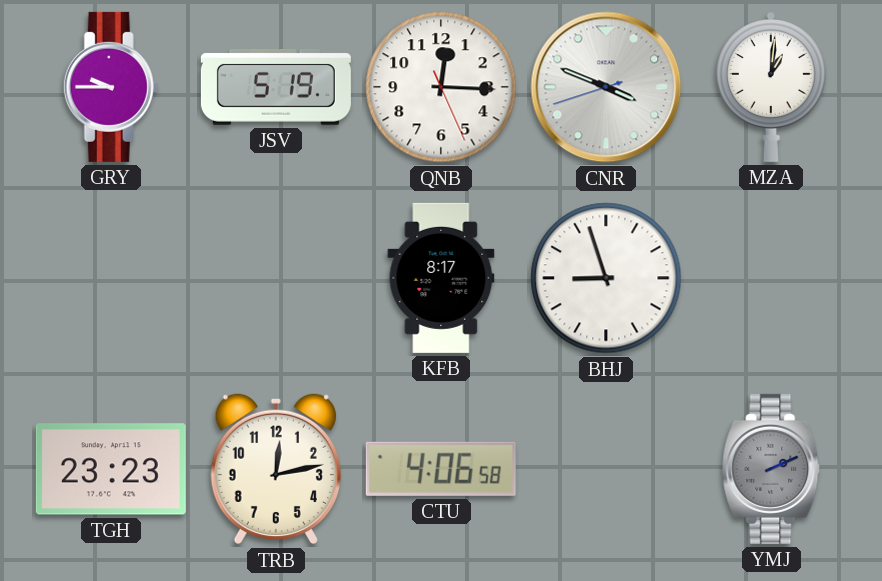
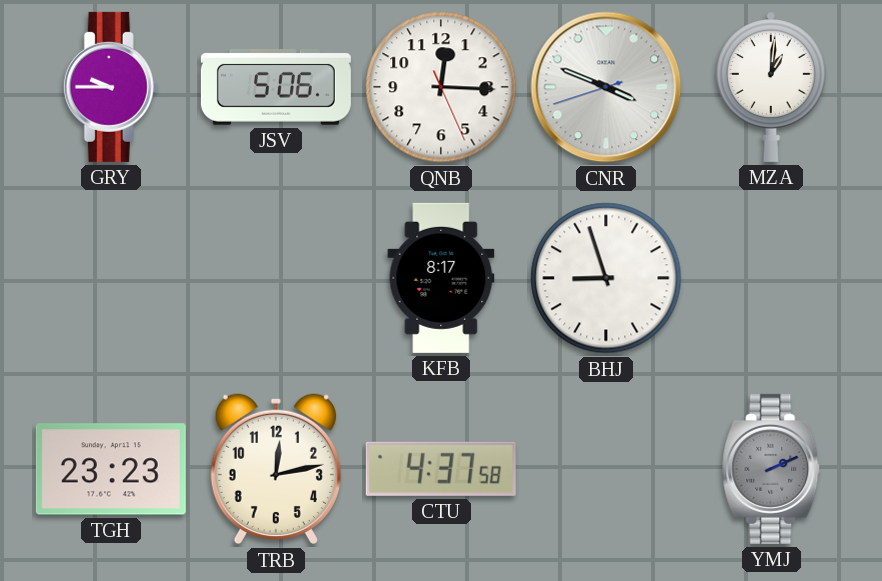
JSV: 5:19 -> 5:06 (276, 87)
CTU: 4:06 -> 4:37 (441, 469)
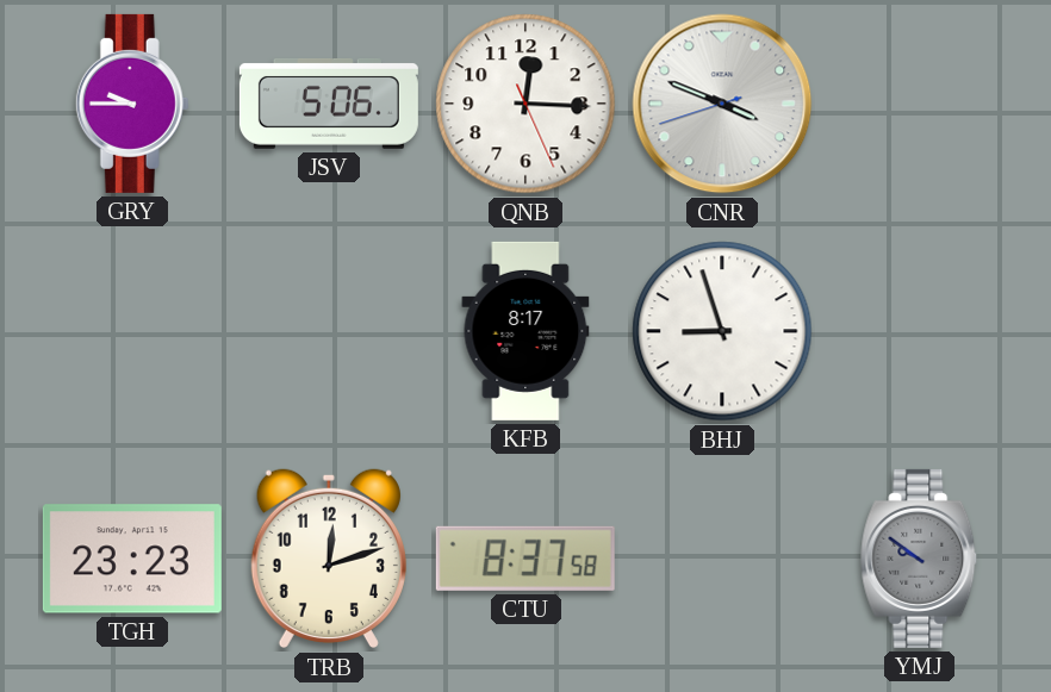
MZA: 1:01 -> none (771, 87)
TRB: 12:13 -> 12:12 (329, 559)
CTU: 4:37 -> 8:37 (525, 559)
YMJ: 2:11 -> 9:51 (919, 559)
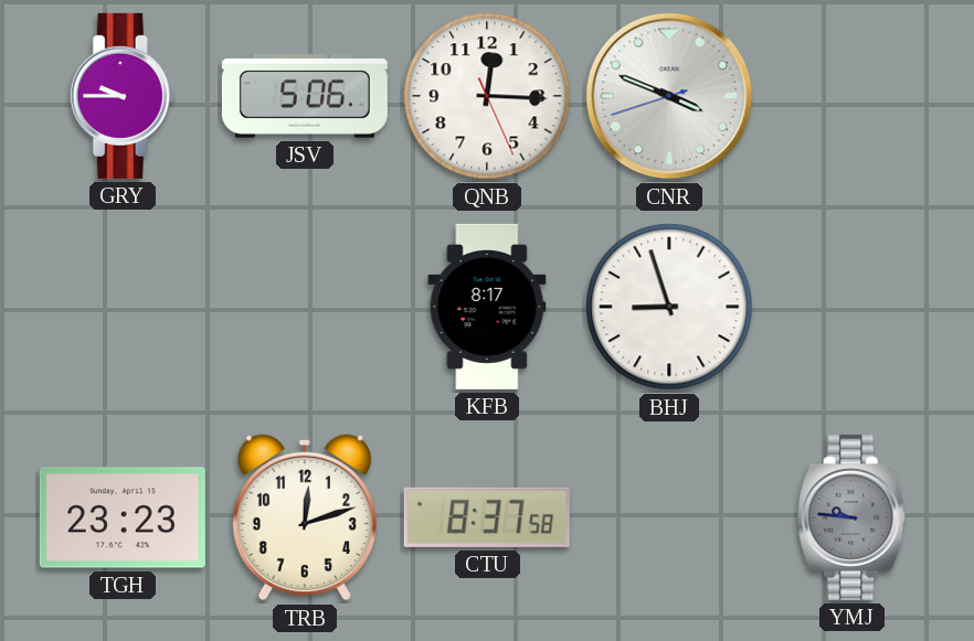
YMJ: 9:51 -> 9:46 (851, 517)
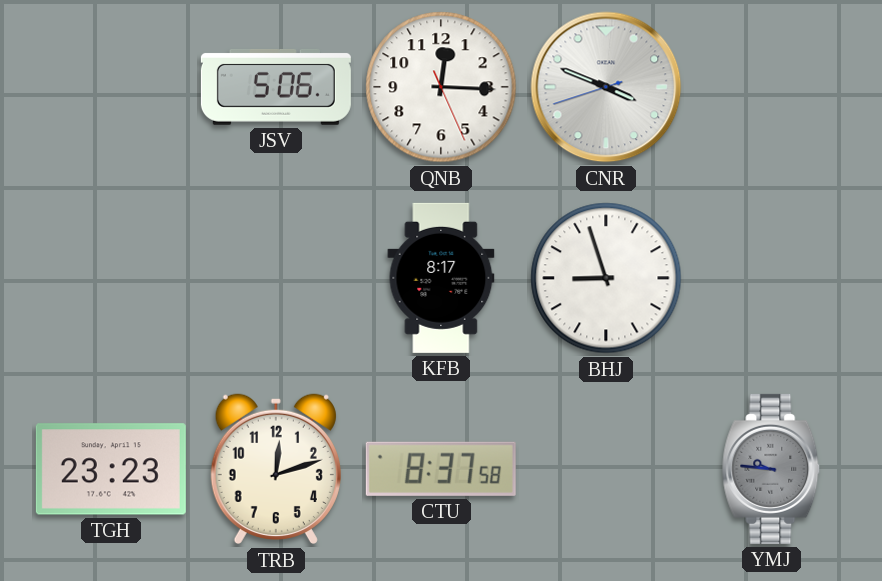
GRY: 9:45 -> none (123, 96)
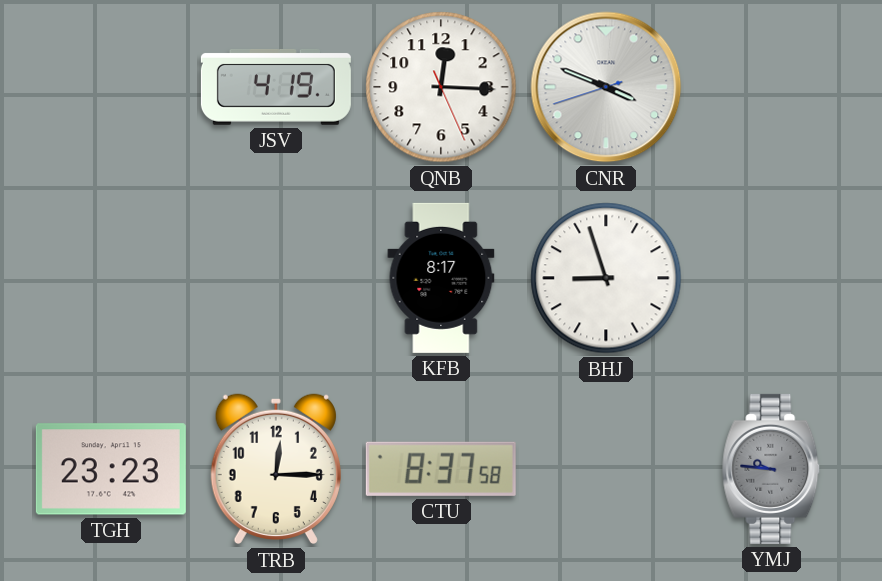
JSV: 5:06 -> 4:19 (276, 87)
TRB: 12:12 -> 12:15 (276, 469)
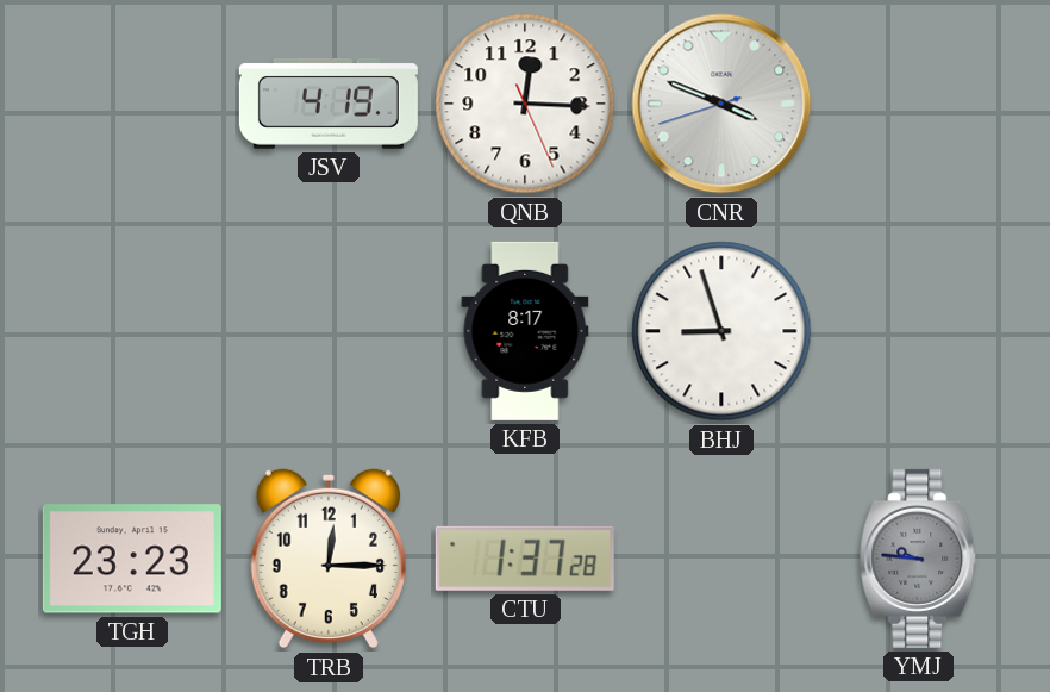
CTU: 8:37 -> 1:37 (525, 559)
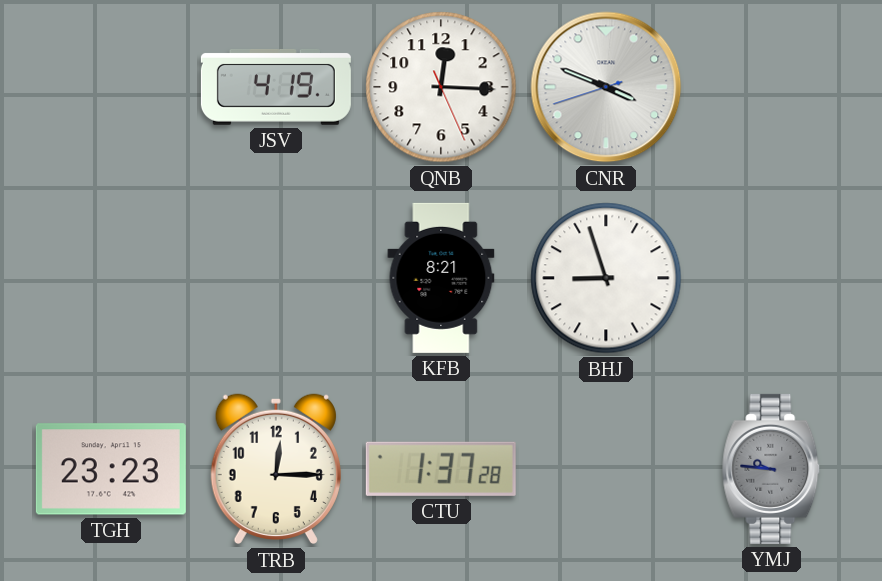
KFB: 8:17 -> 8:21 (441, 278)
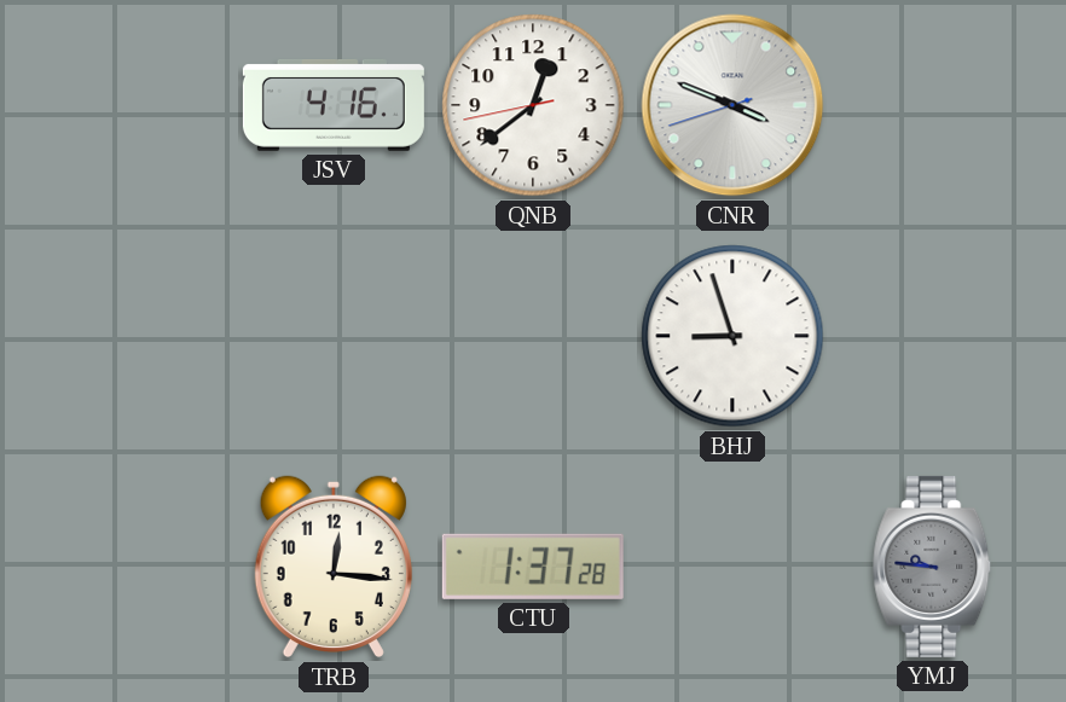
JSV: 4:19 -> 4:16 (334, 105)
QNB: 12:15 -> 12:38 (533, 105)
KFB: 8:21 -> none (441, 278)
TGH: 23:23 -> none (111, 469)
TRB: 12:15 -> 12:16 (334, 567)
